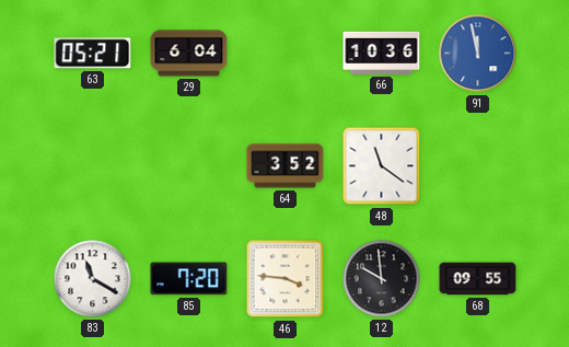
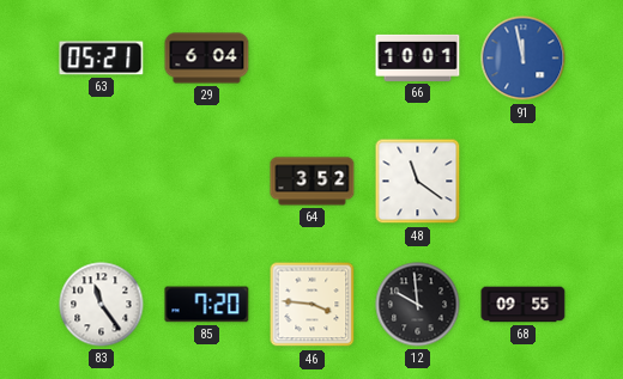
66: 10:36 -> 10:01 (418, 57)
83: 11:20 -> 11:24 (102, 305)
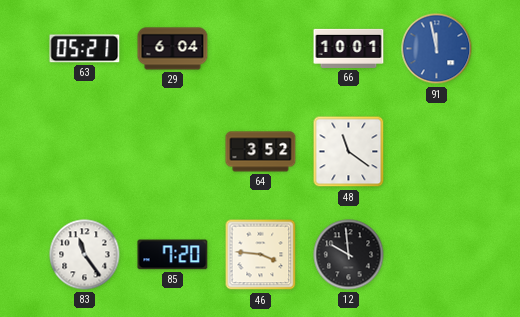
68: 09:55 -> none (524, 305)
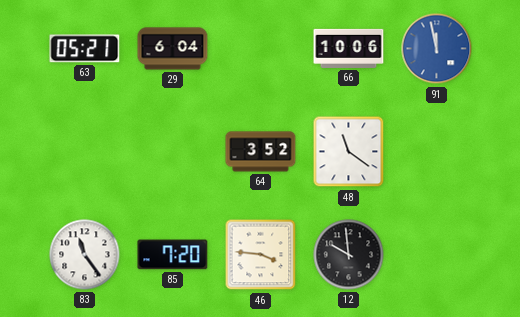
66: 10:01 -> 10:06 (349, 48)
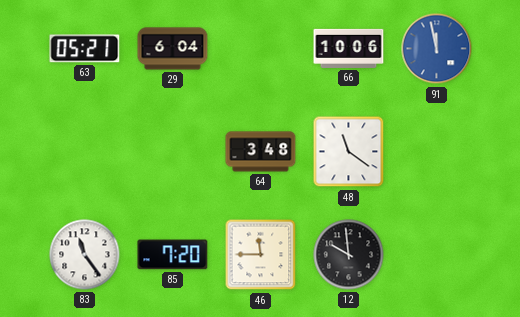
64: 3:52 -> 3:48 (261, 152)
46: 3:46 -> 11:45 (261, 255)
